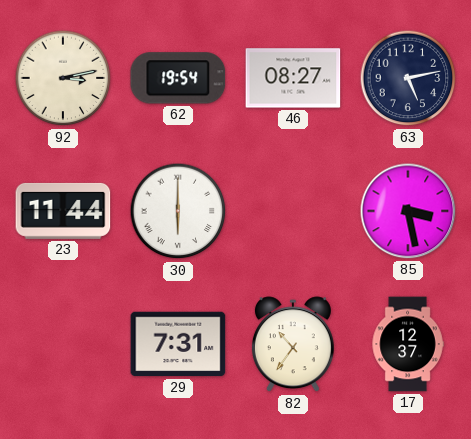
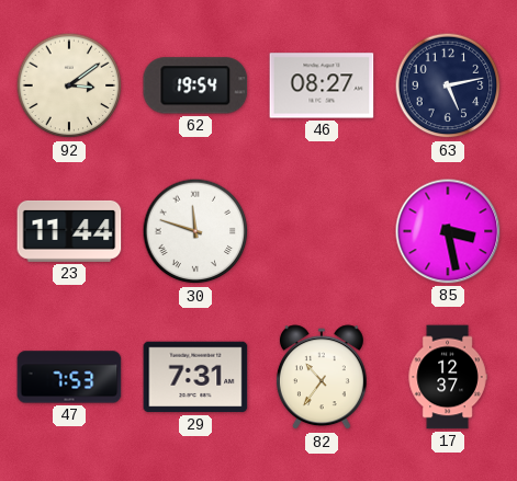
92: 3:13 -> 3:09 (69, 85)
30: 6:00 -> 11:48 (195, 231)
47: none -> 7:53 (69, 377)
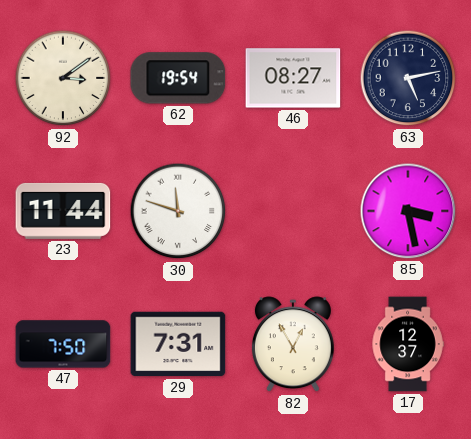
47: 7:53 -> 7:50 (63, 344)
82: 10:36 -> 12:55 (293, 345)
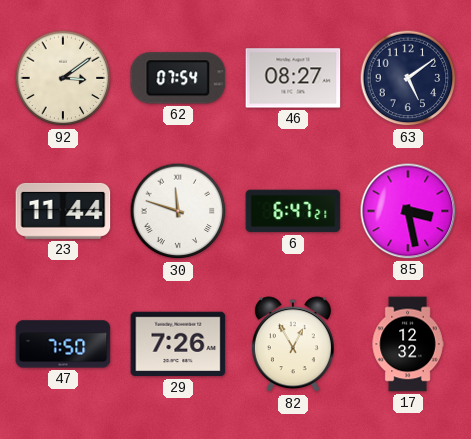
62: 19:54 -> 07:54 (178, 78)
63: 5:13 -> 5:09 (408, 78)
6: none -> 6:47 (293, 211)
29: 7:31 -> 7:26 (178, 344)
17: 12:37 -> 12:32 (408, 344)
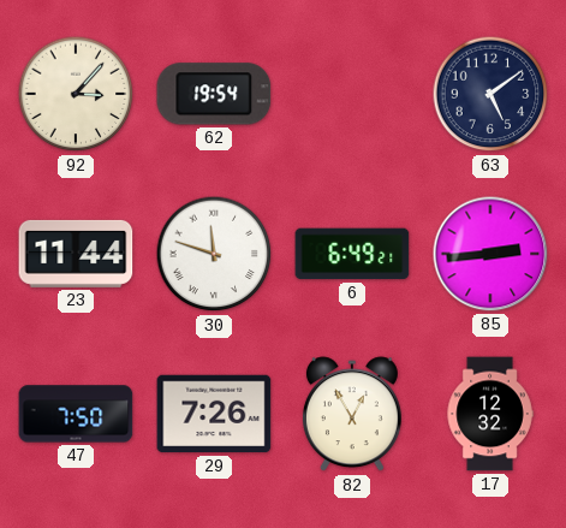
92: 3:09 -> 3:07 (76, 94)
62: 07:54 -> 19:54 (214, 94)
46: 08:27 -> none (293, 78)
6: 6:47 -> 6:49 (352, 254)
85: 3:28 -> 2:44 (490, 254)
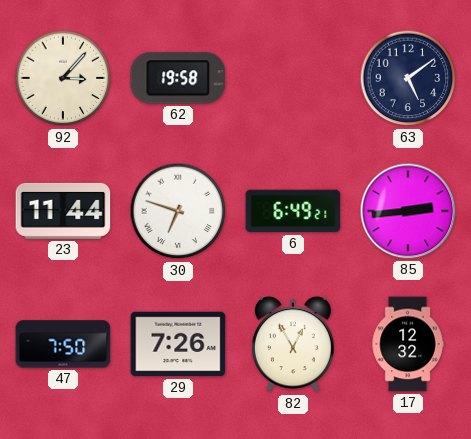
62: 19:54 -> 19:58 (178, 78)
30: 11:48 -> 6:48 (178, 211)
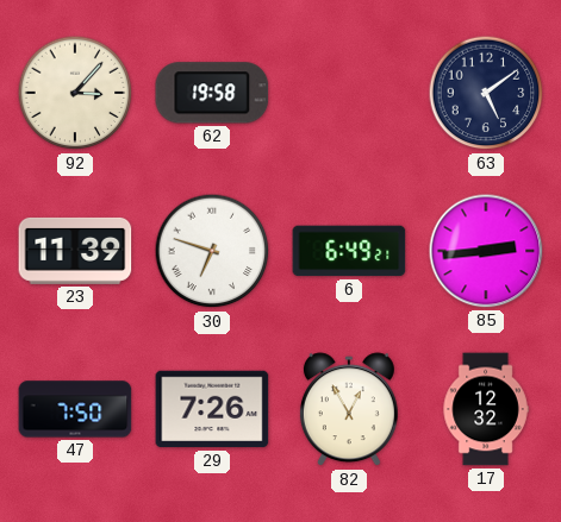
23: 11:44 -> 11:39 (75, 251)
